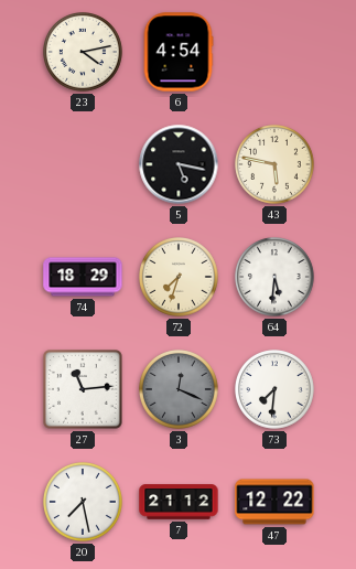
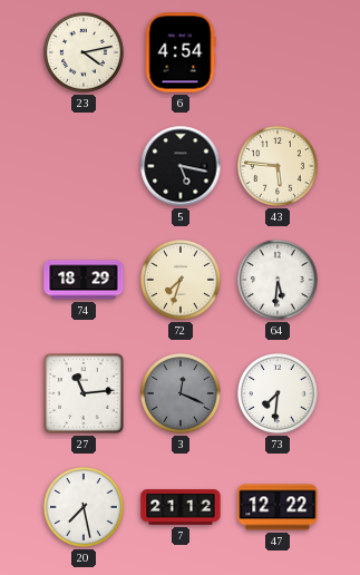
43: 5:47 -> 5:46 (279, 167)
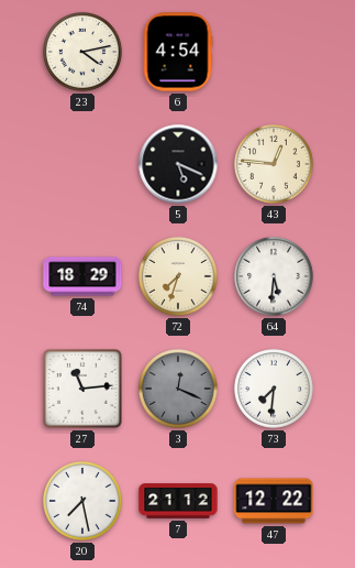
5: 5:17 -> 5:19 (178, 164)
43: 5:46 -> 12:46 (275, 165)
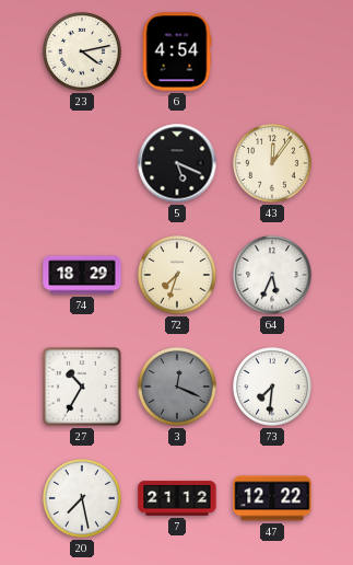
43: 12:46 -> 12:06 (273, 164)
64: 5:31 -> 5:34 (273, 276)
27: 11:14 -> 10:35 (83, 388)
